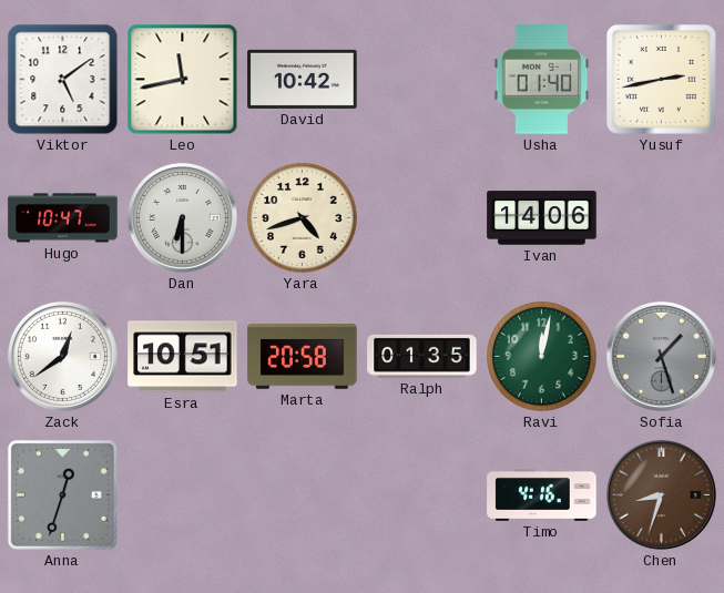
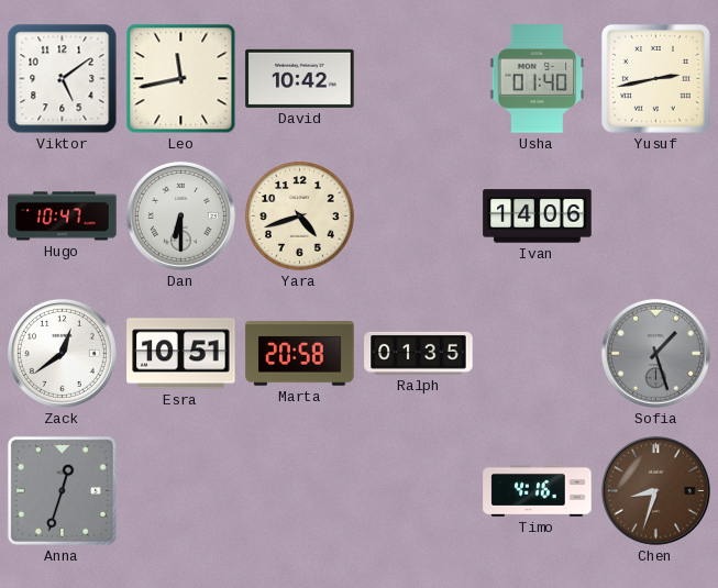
Ravi: 12:02 -> none (542, 357)
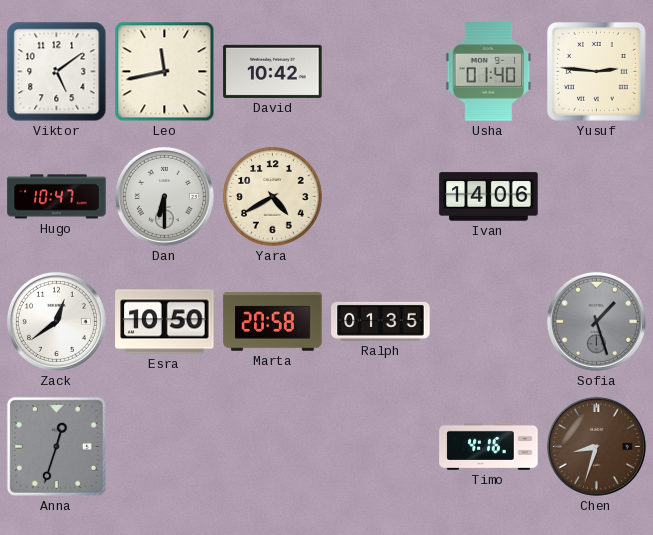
Yusuf: 2:43 -> 2:46 (596, 71)
Yara: 4:42 -> 4:40 (273, 197)
Esra: 10:51 -> 10:50 (165, 322)
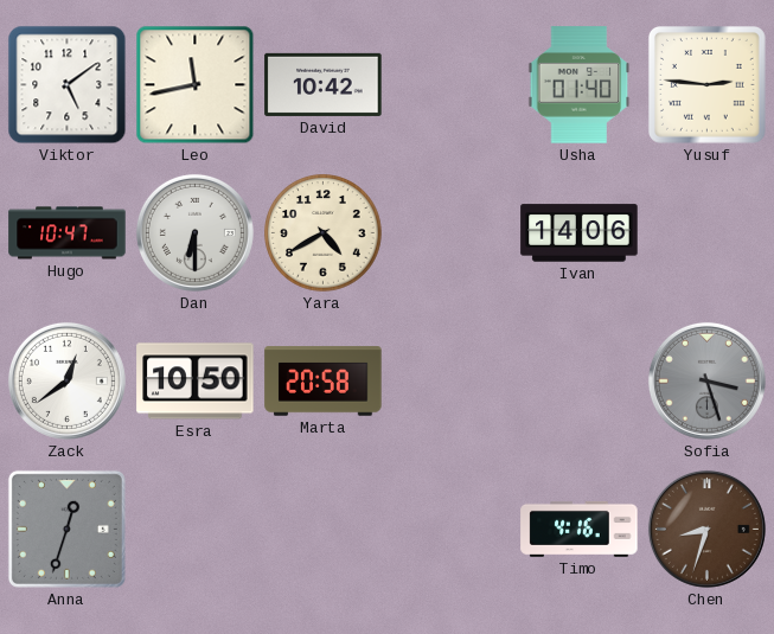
Ralph: 01:35 -> none (381, 321)
Sofia: 1:27 -> 3:27 (706, 380)
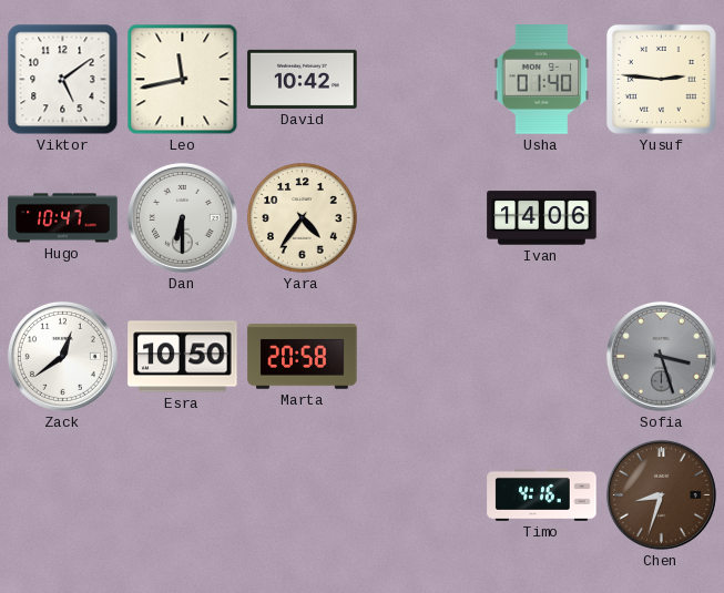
Yara: 4:40 -> 4:36 (303, 218)
Anna: 12:33 -> none (66, 529)
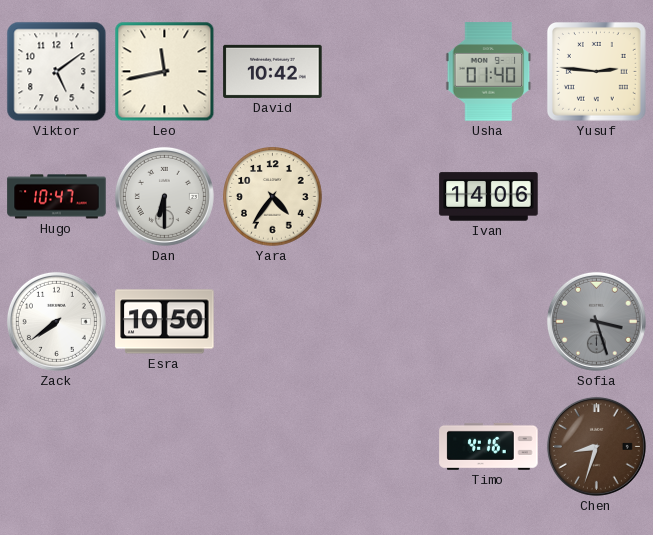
Zack: 12:39 -> 7:39 (56, 321)
Marta: 20:58 -> none (303, 357)
